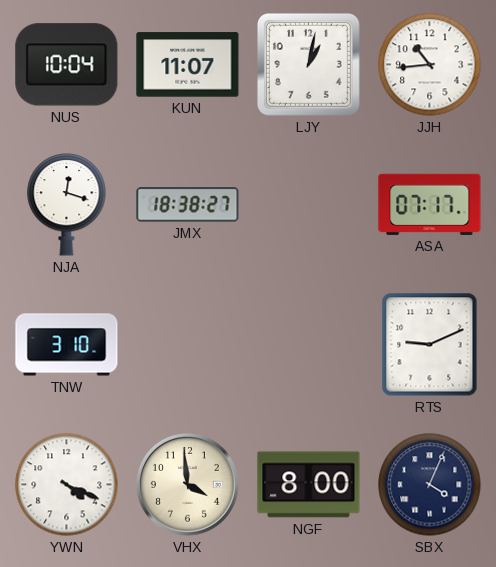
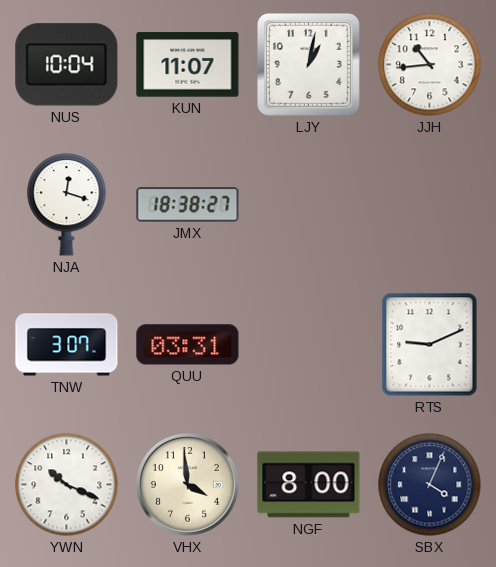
ASA: 07:17 -> none (430, 204)
TNW: 3:10 -> 3:07 (67, 345)
QUU: none -> 03:31 (188, 345)
YWN: 4:19 -> 10:19 (67, 485)
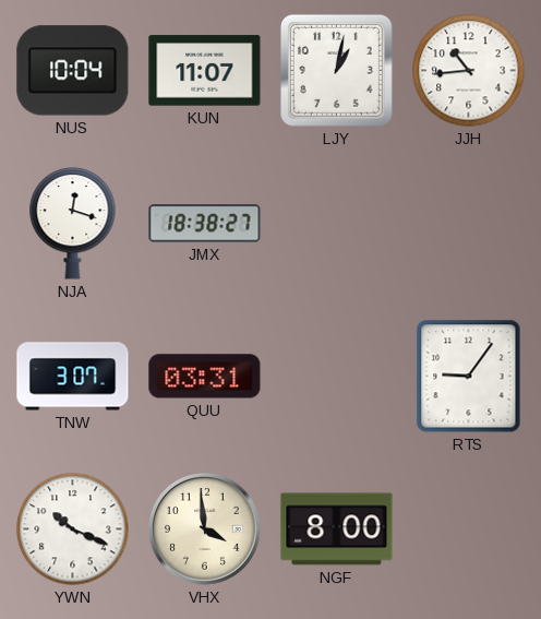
RTS: 9:11 -> 9:06 (469, 377)
SBX: 4:04 -> none (430, 485)
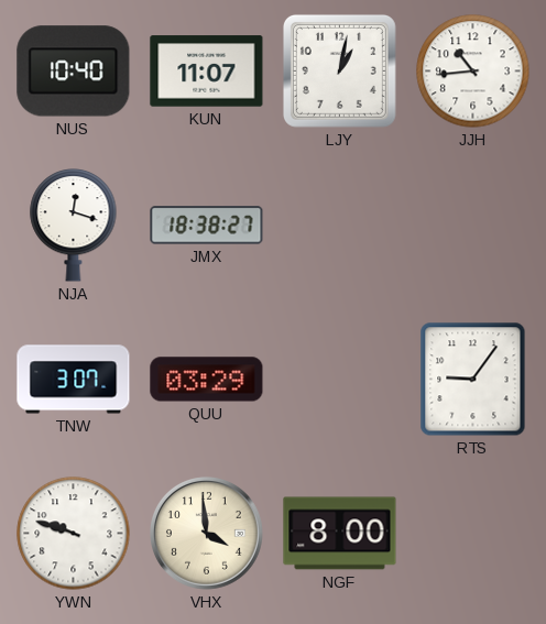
NUS: 10:04 -> 10:40 (74, 72)
QUU: 03:31 -> 03:29 (207, 380)
YWN: 10:19 -> 9:48 (74, 534)
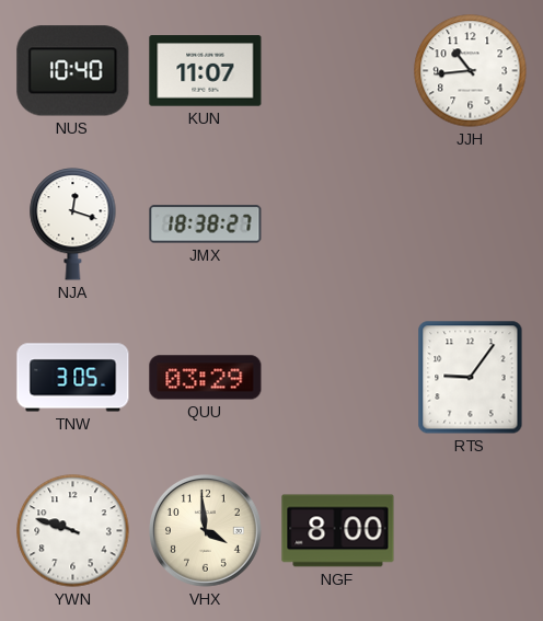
LJY: 1:02 -> none (339, 70)
TNW: 3:07 -> 3:05 (73, 378)
